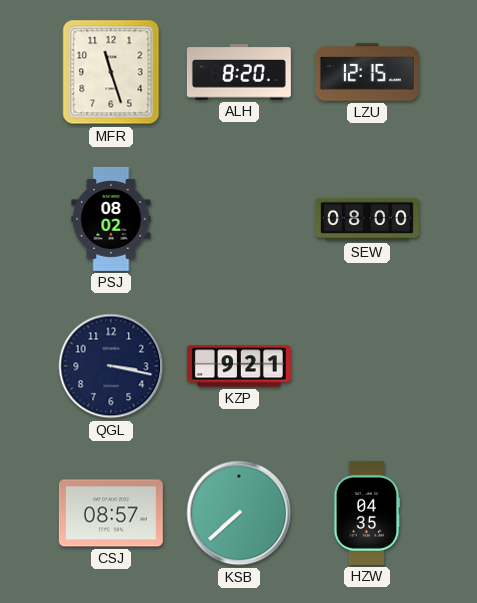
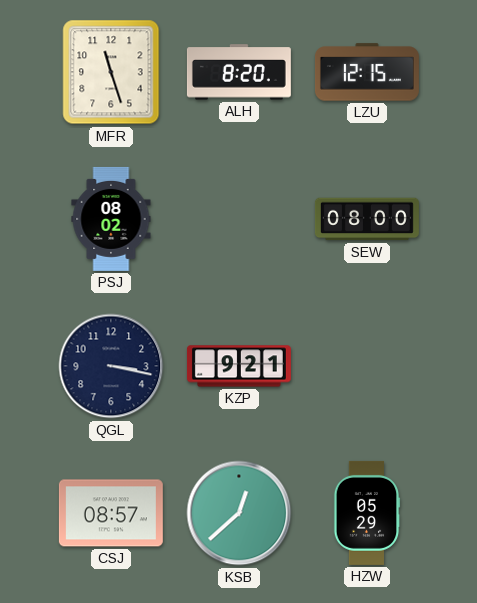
KSB: 7:38 -> 12:38 (239, 513)
HZW: 04:35 -> 05:29 (367, 513)
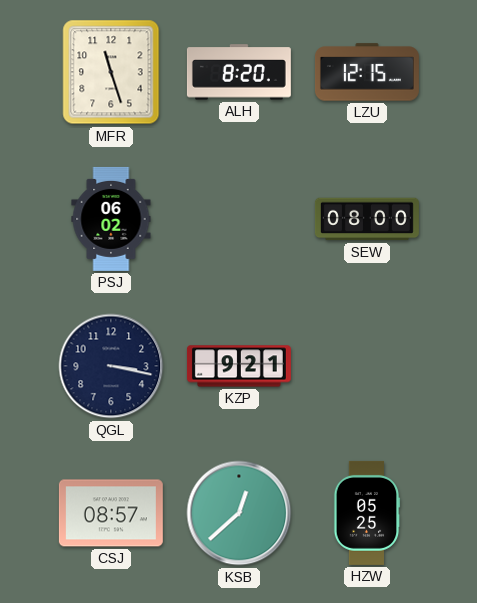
PSJ: 08:02 -> 06:02 (111, 219)
HZW: 05:29 -> 05:25 (367, 513)
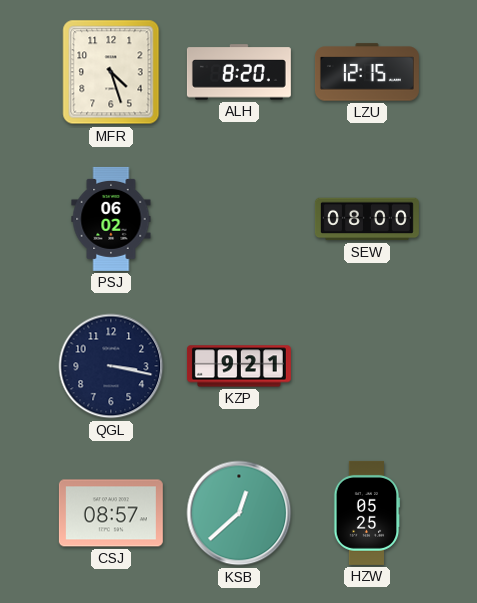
MFR: 11:27 -> 4:27 (111, 72)
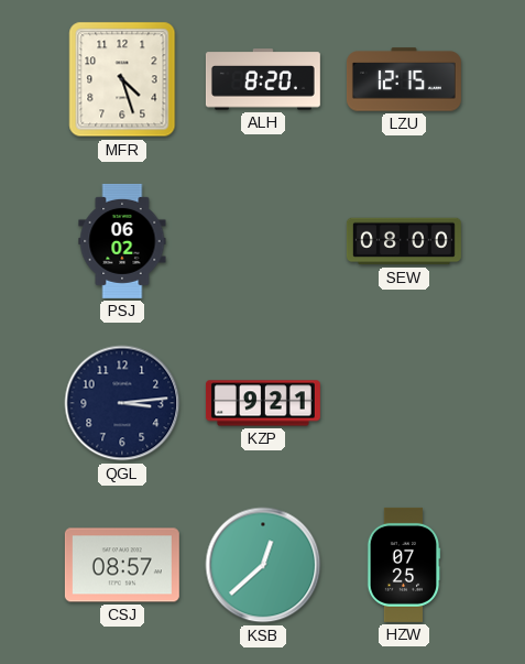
QGL: 3:17 -> 3:14 (122, 403)
HZW: 05:25 -> 07:25 (404, 565)
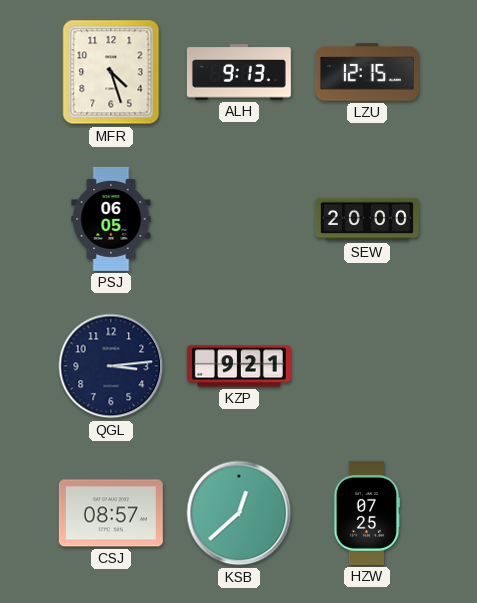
ALH: 8:20 -> 9:13 (239, 72)
PSJ: 06:02 -> 06:05 (111, 219)
SEW: 08:00 -> 20:00 (367, 219)
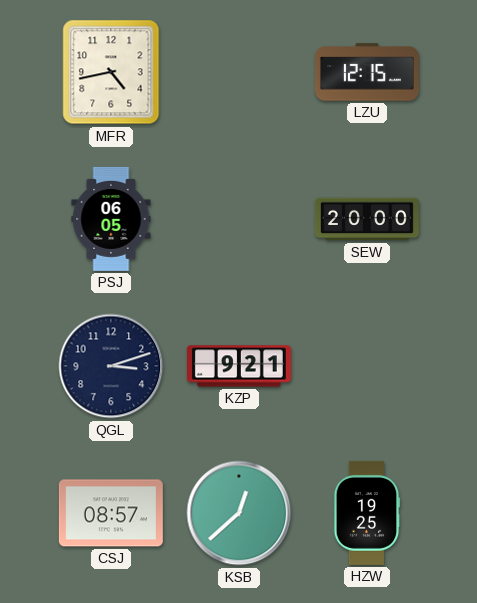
MFR: 4:27 -> 4:43 (111, 72)
ALH: 9:13 -> none (239, 72)
QGL: 3:14 -> 3:12 (111, 366)
HZW: 07:25 -> 19:25 (367, 513)
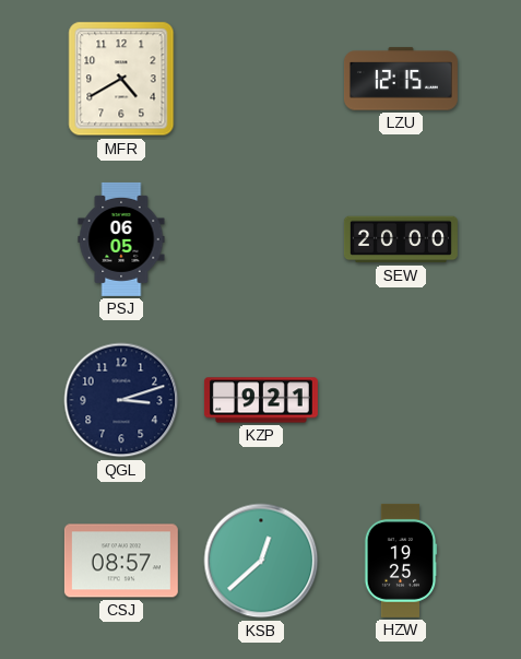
MFR: 4:43 -> 4:40 (121, 79)
